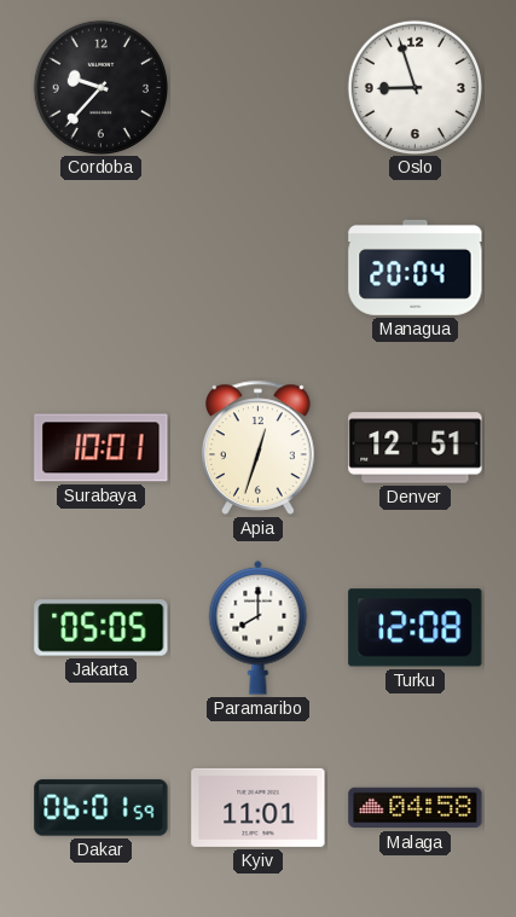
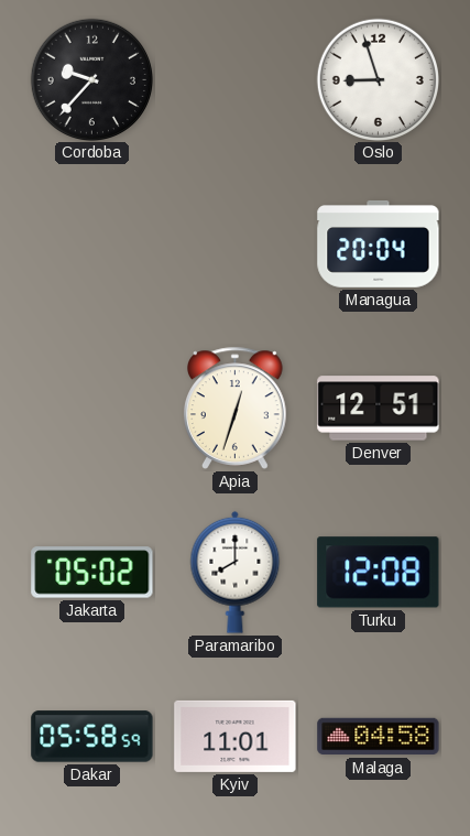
Surabaya: 10:01 -> none (102, 448)
Jakarta: 05:05 -> 05:02 (92, 573)
Dakar: 06:01 -> 05:58 (92, 737)
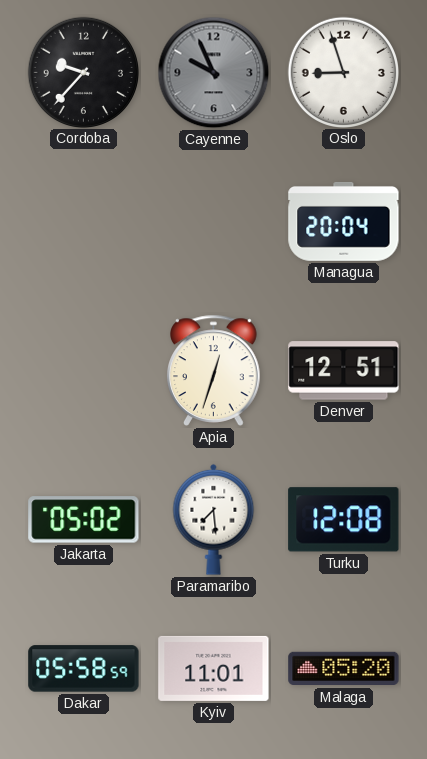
Cayenne: none -> 9:56 (214, 73)
Paramaribo: 8:00 -> 7:29 (214, 519)
Malaga: 04:58 -> 05:20 (344, 669)
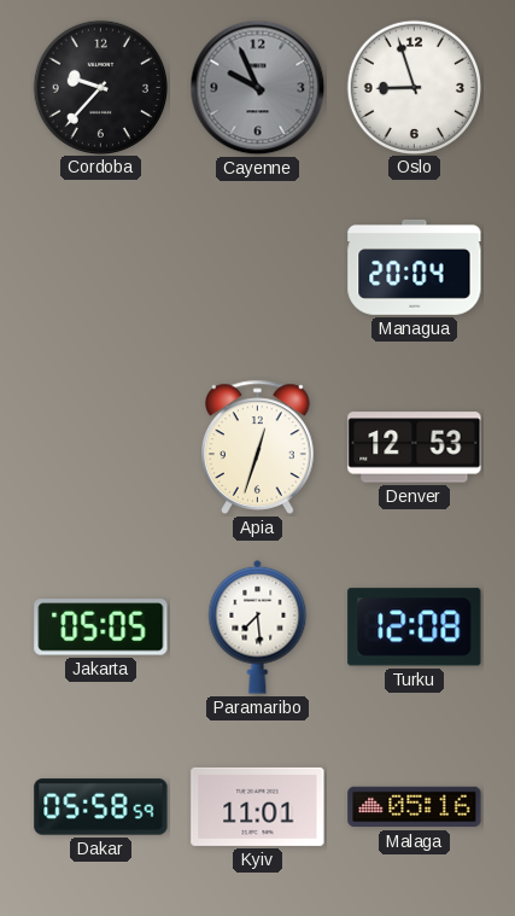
Denver: 12:51 -> 12:53 (415, 448)
Jakarta: 05:02 -> 05:05 (101, 628)
Malaga: 05:20 -> 05:16 (415, 807)
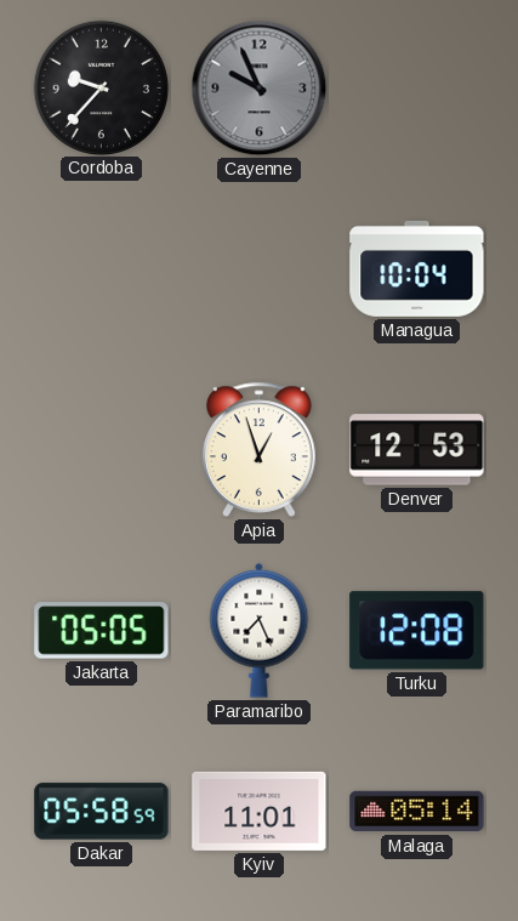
Oslo: 8:57 -> none (414, 87)
Managua: 20:04 -> 10:04 (417, 268)
Apia: 12:33 -> 12:57 (260, 449)
Paramaribo: 7:29 -> 7:26 (260, 630)
Malaga: 05:16 -> 05:14 (417, 812)
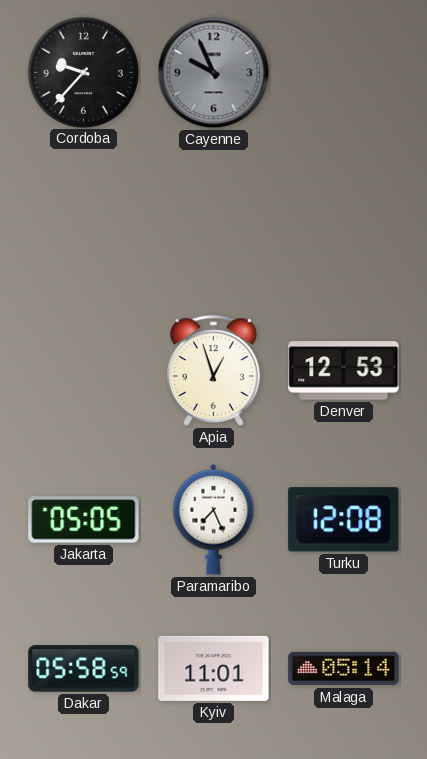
Managua: 10:04 -> none (417, 268)
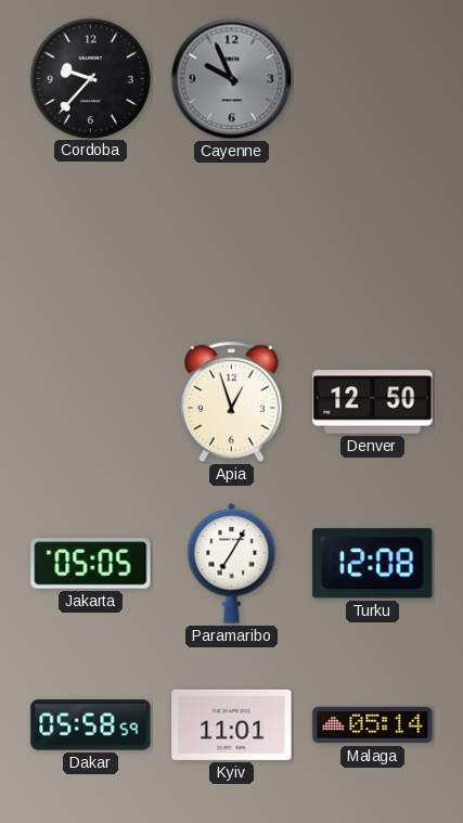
Denver: 12:53 -> 12:50 (373, 402)
Paramaribo: 7:26 -> 7:05 (232, 563)
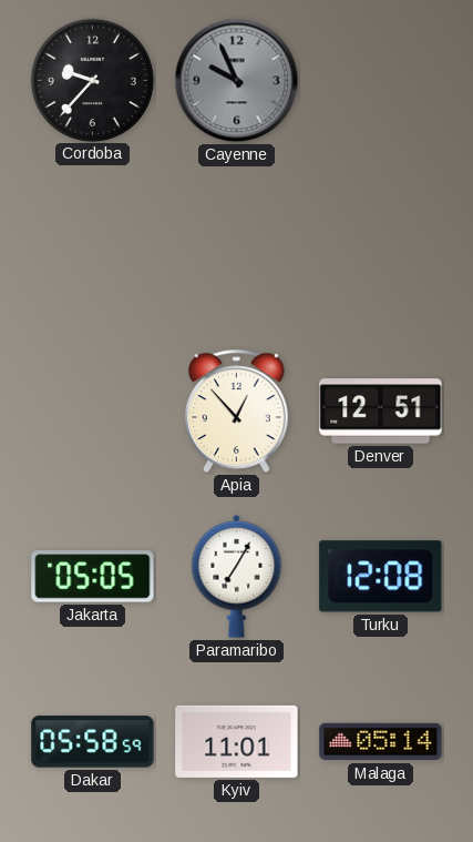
Apia: 12:57 -> 12:53 (237, 410)
Denver: 12:50 -> 12:51 (381, 412)
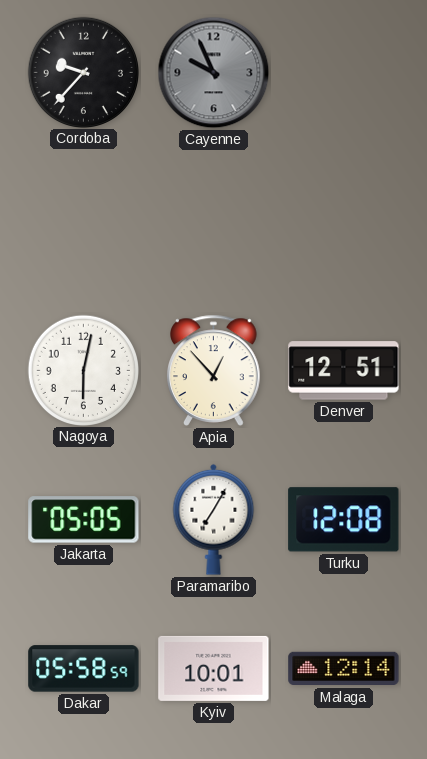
Nagoya: none -> 6:02 (83, 370)
Kyiv: 11:01 -> 10:01 (214, 668)
Malaga: 05:14 -> 12:14 (344, 669)
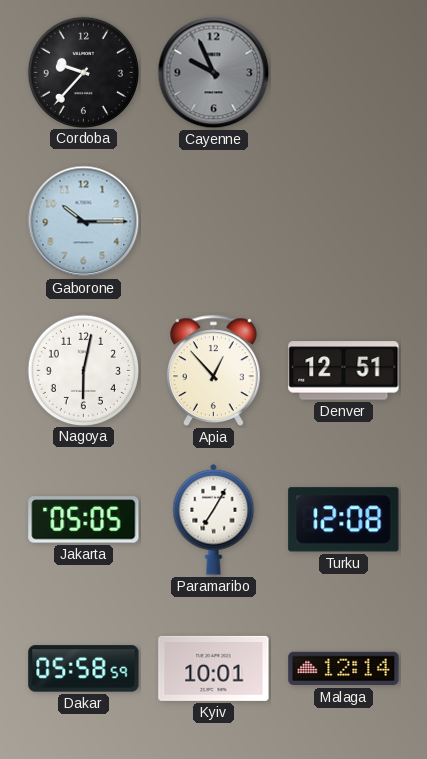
Gaborone: none -> 10:15 (84, 222)
